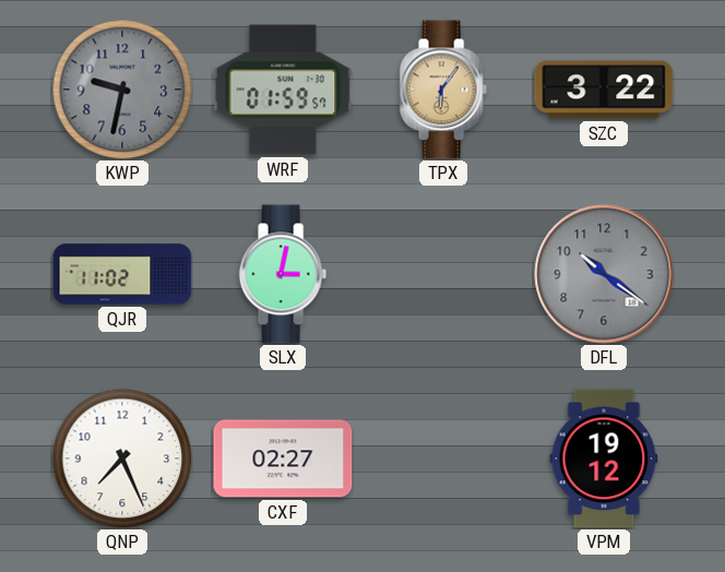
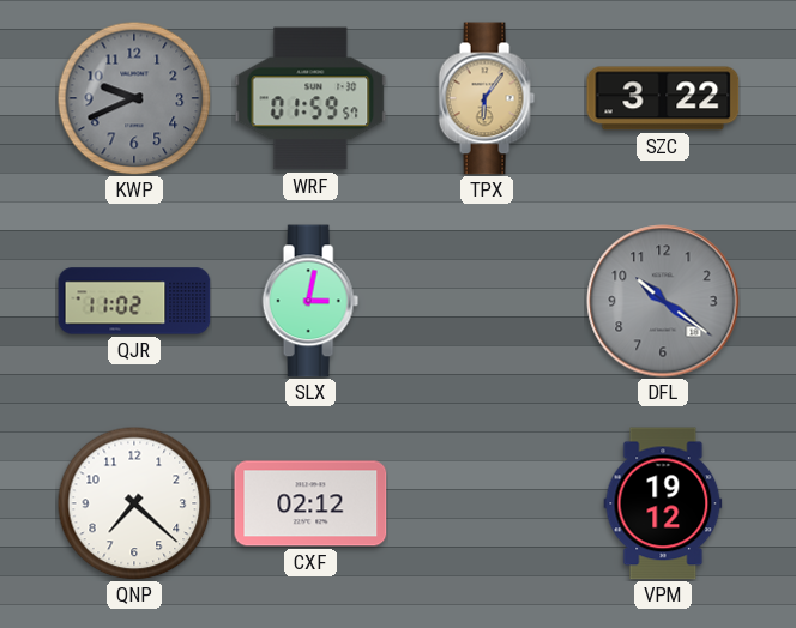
KWP: 9:32 -> 9:41 (134, 98)
QNP: 7:26 -> 7:22 (134, 503)
CXF: 02:27 -> 02:12 (310, 503)
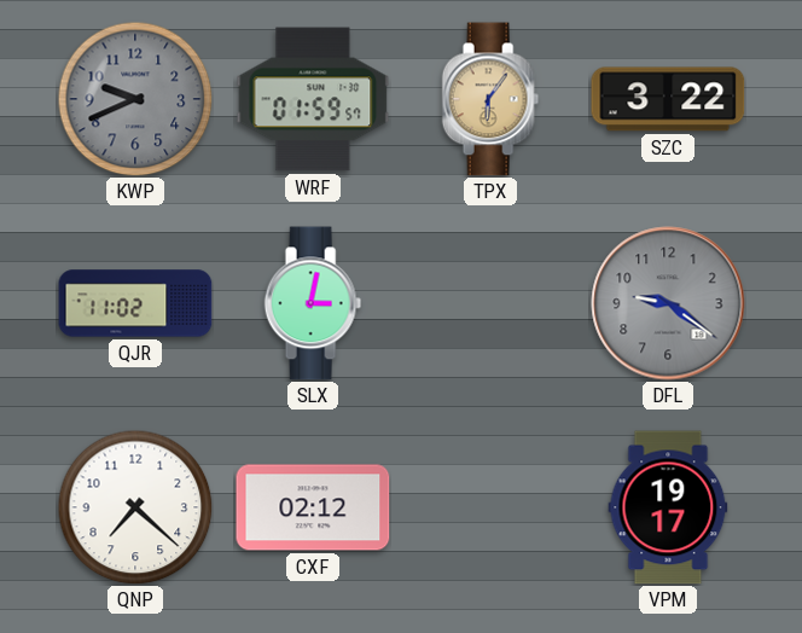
DFL: 10:21 -> 9:21 (668, 303)
VPM: 19:12 -> 19:17 (668, 507)
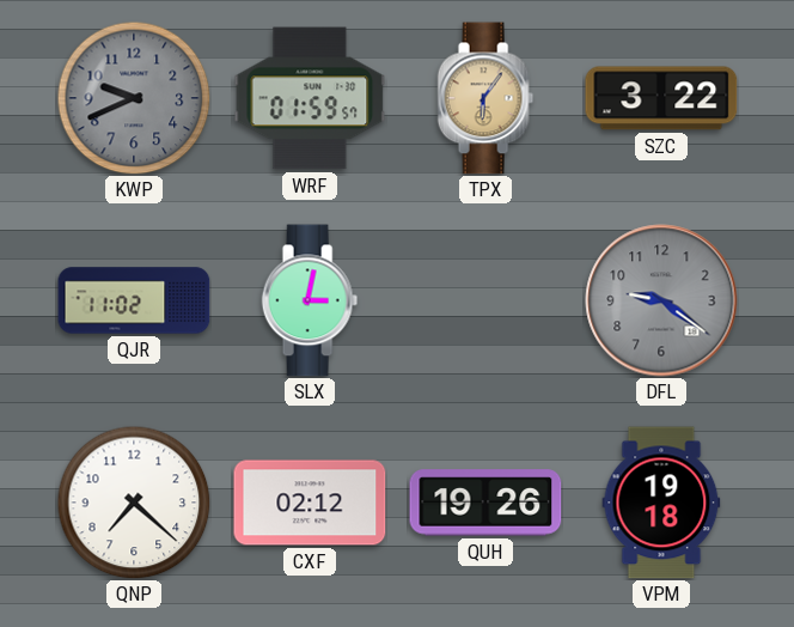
QUH: none -> 19:26 (485, 503)
VPM: 19:17 -> 19:18 (661, 503)
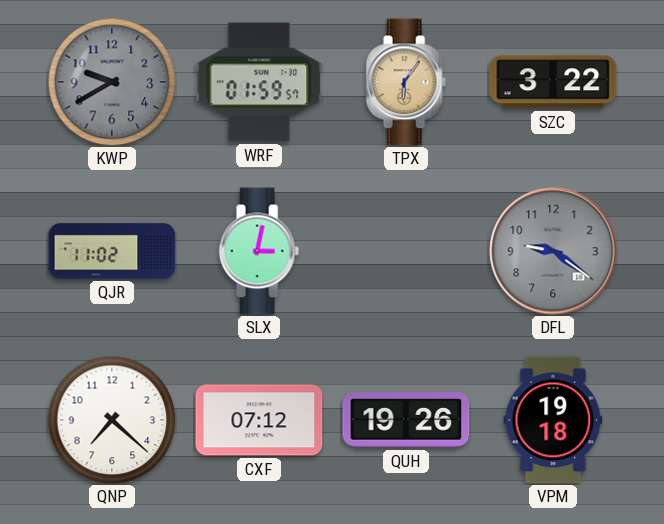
KWP: 9:41 -> 9:40 (112, 82)
CXF: 02:12 -> 07:12 (259, 420)
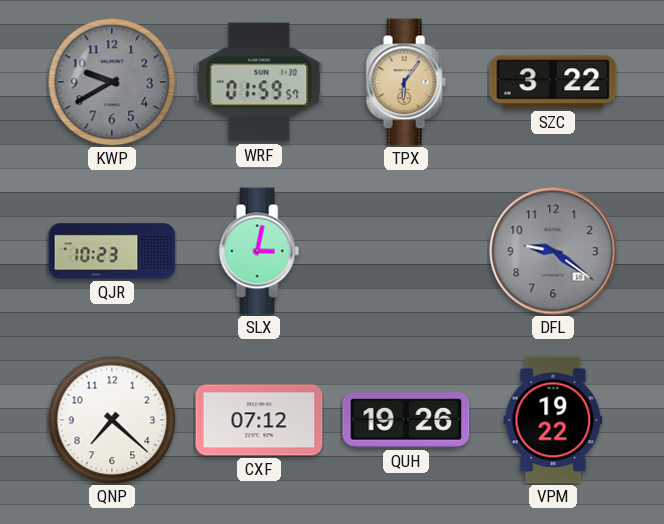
QJR: 11:02 -> 10:23 (112, 251)
VPM: 19:18 -> 19:22 (553, 420)
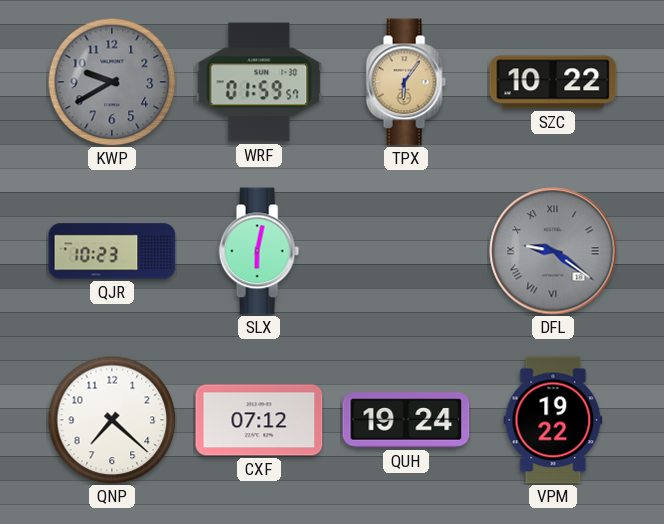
SZC: 3:22 -> 10:22 (553, 82)
SLX: 3:02 -> 6:02 (259, 251)
DFL numerals: Arabic -> Roman (553, 251)
QUH: 19:26 -> 19:24 (406, 420)
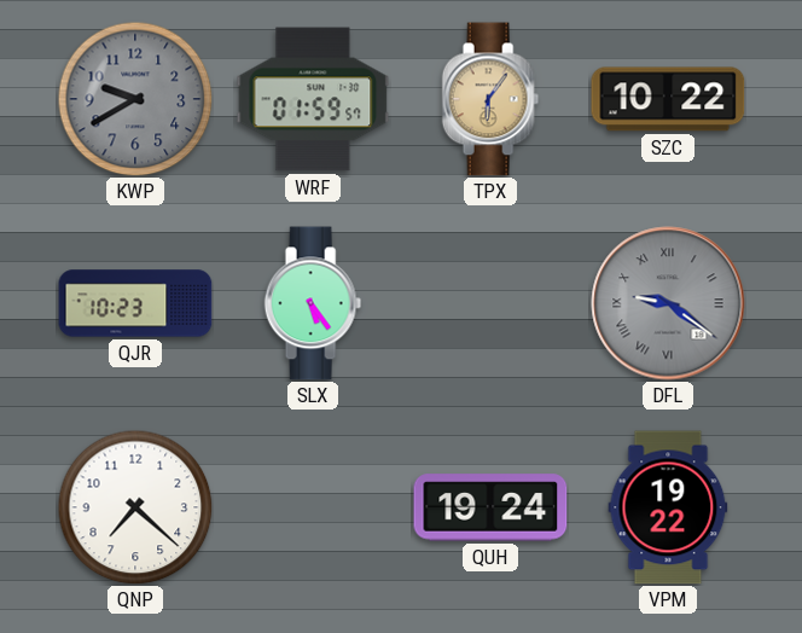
SLX: 6:02 -> 5:24 (313, 303)
CXF: 07:12 -> none (259, 420)
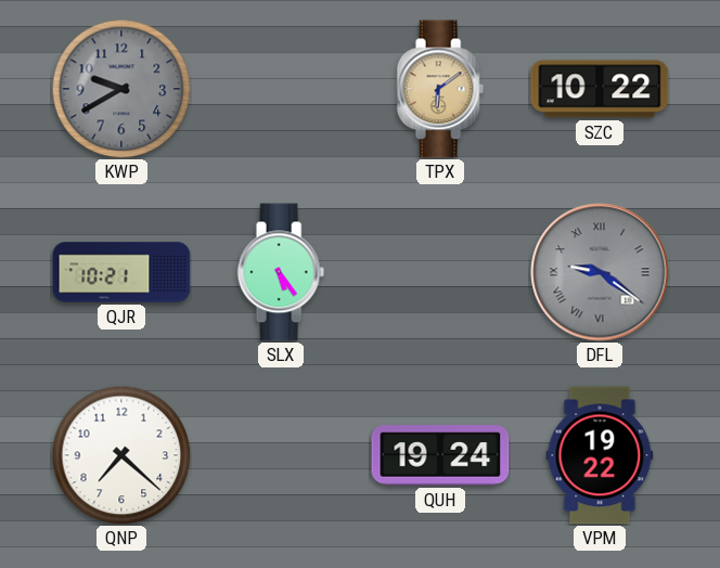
WRF: 01:59 -> none (313, 99)
TPX: 6:06 -> 6:09 (440, 89)
QJR: 10:23 -> 10:21 (121, 272)
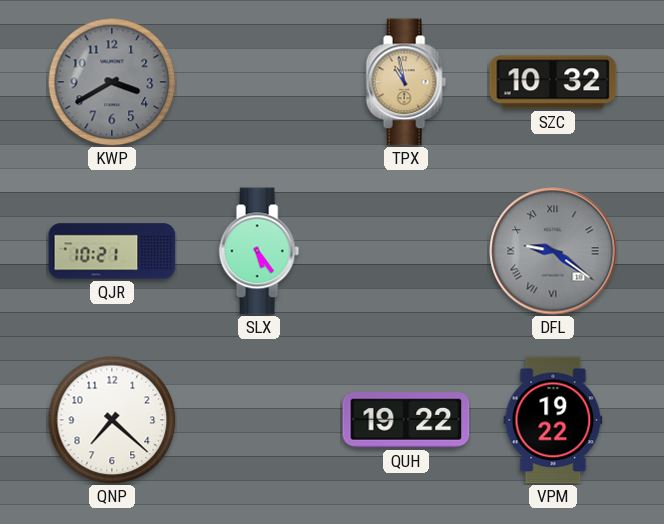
KWP: 9:40 -> 3:40 (112, 82)
TPX: 6:09 -> 10:58 (406, 82)
SZC: 10:22 -> 10:32 (553, 82)
QUH: 19:24 -> 19:22 (406, 420)
